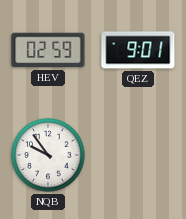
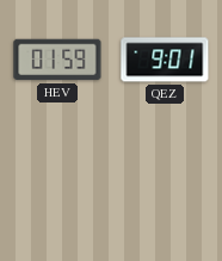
HEV: 02:59 -> 01:59 (57, 60)
NQB: 9:54 -> none (48, 155)
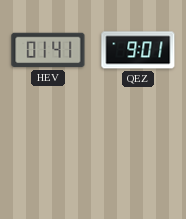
HEV: 01:59 -> 01:41 (48, 50)
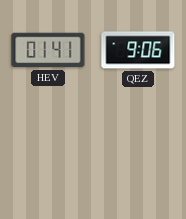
QEZ: 9:01 -> 9:06 (138, 50)
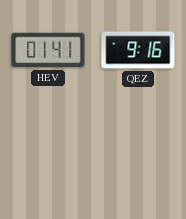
QEZ: 9:06 -> 9:16 (138, 50)
